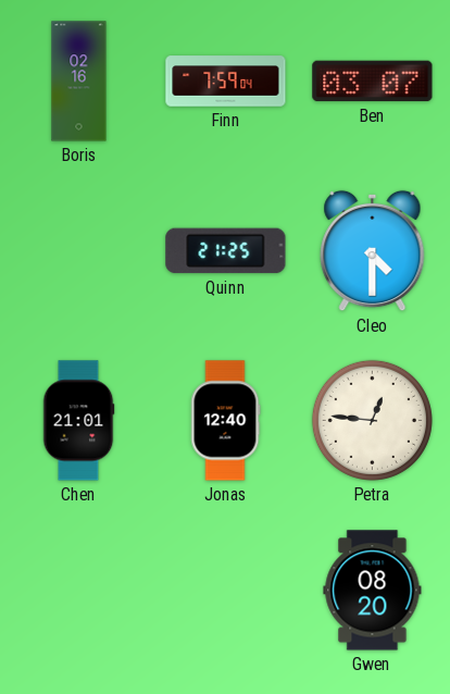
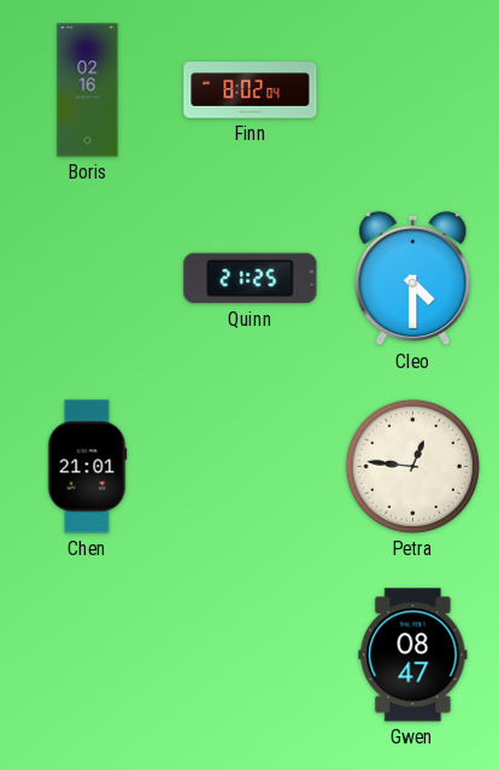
Finn: 7:59 -> 8:02 (251, 91)
Ben: 03:07 -> none (373, 82)
Jonas: 12:40 -> none (225, 421)
Gwen: 08:20 -> 08:47 (413, 655)
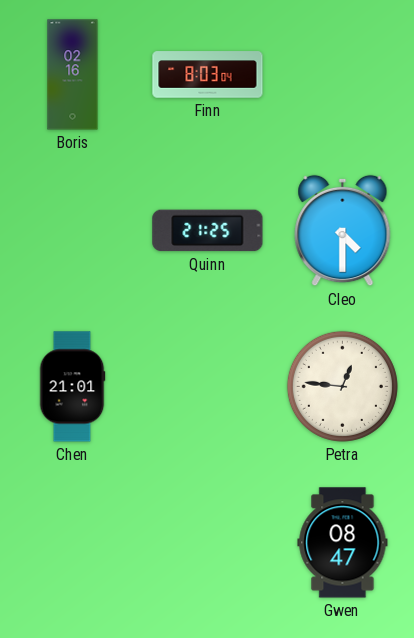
Finn: 8:02 -> 8:03 (208, 75)
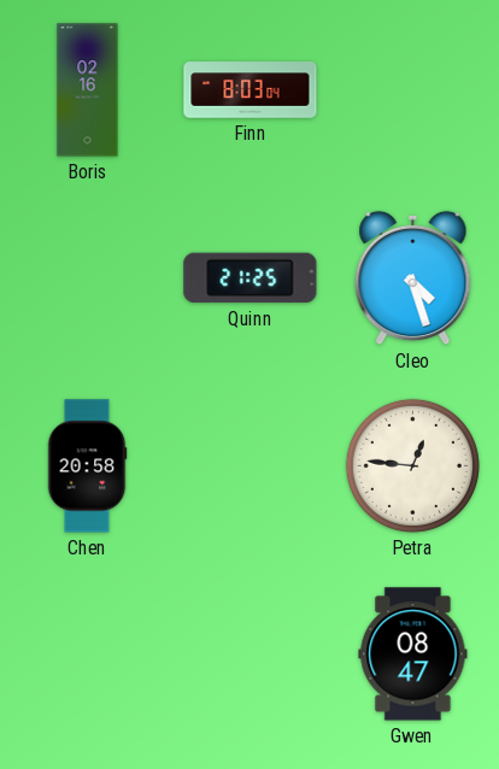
Cleo: 4:30 -> 4:27 (413, 278)
Chen: 21:01 -> 20:58 (87, 466)
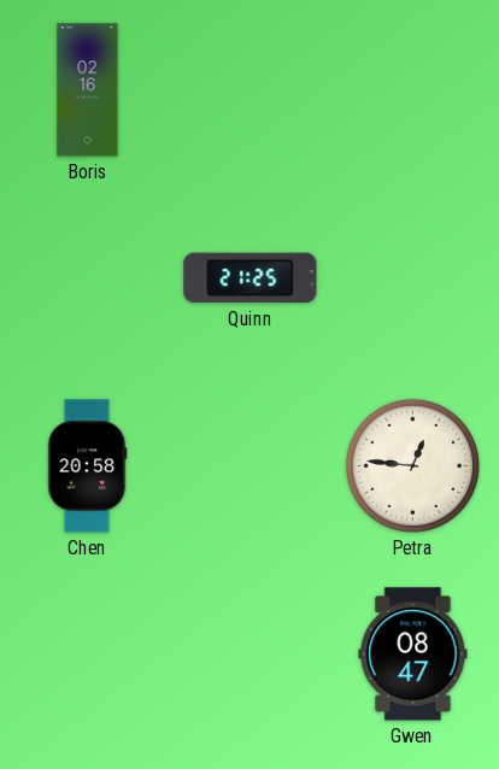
Finn: 8:03 -> none (251, 90)
Cleo: 4:27 -> none (413, 278)
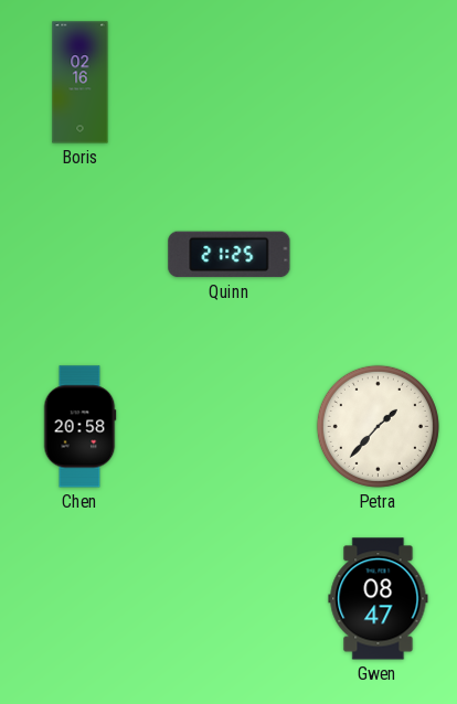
Petra: 12:46 -> 1:37 (378, 426)
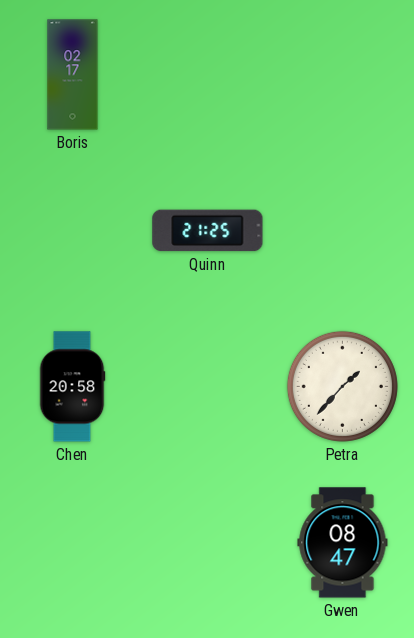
Boris: 02:16 -> 02:17 (73, 75)
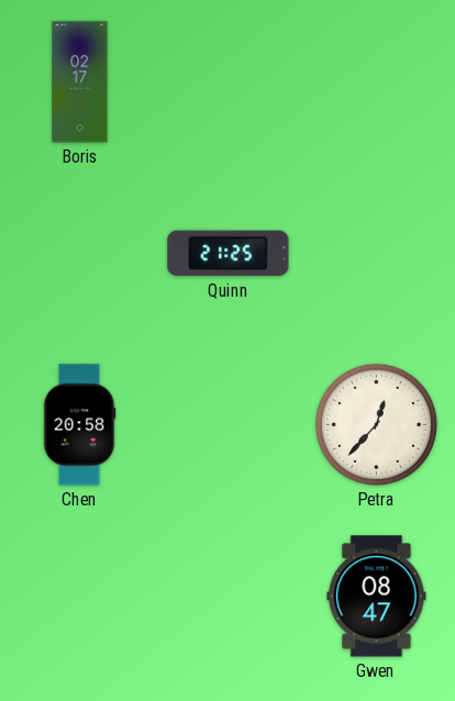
Petra: 1:37 -> 12:37 (376, 424)
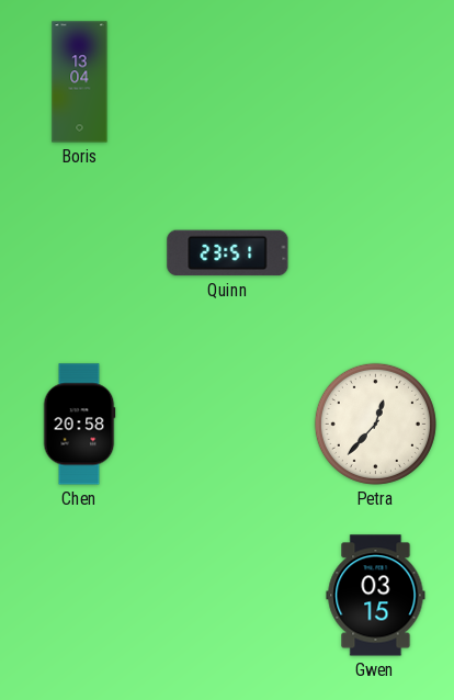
Boris: 02:17 -> 13:04 (80, 82)
Quinn: 21:25 -> 23:51 (228, 253)
Gwen: 08:47 -> 03:15 (376, 596)
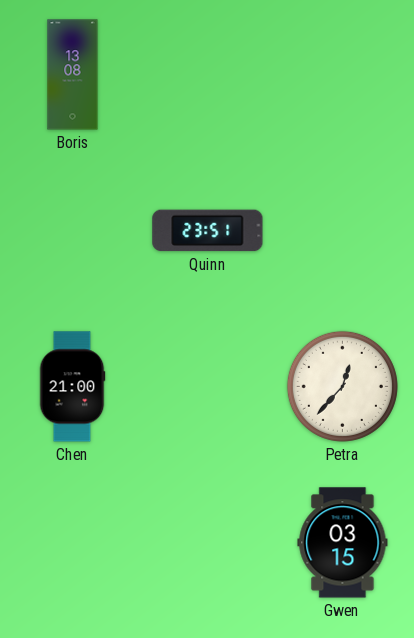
Boris: 13:04 -> 13:08 (73, 75)
Chen: 20:58 -> 21:00 (72, 387)
